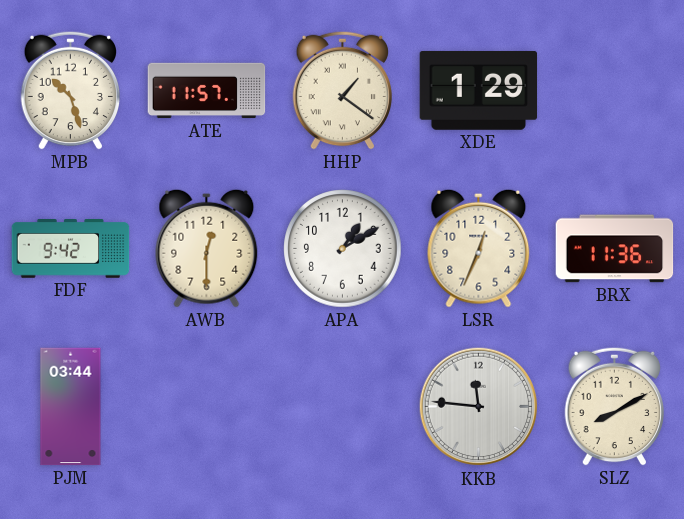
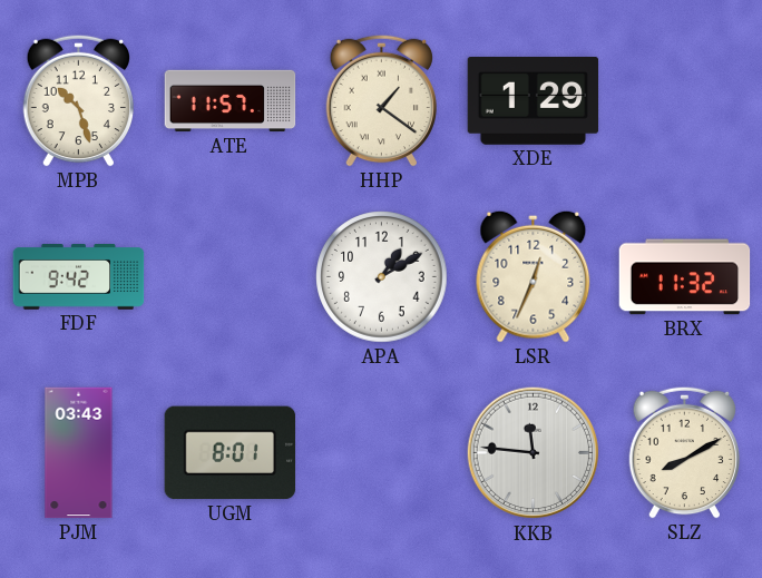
AWB: 12:30 -> none (207, 248)
BRX: 11:36 -> 11:32 (685, 277)
PJM: 03:44 -> 03:43 (79, 453)
UGM: none -> 8:01 (231, 453)
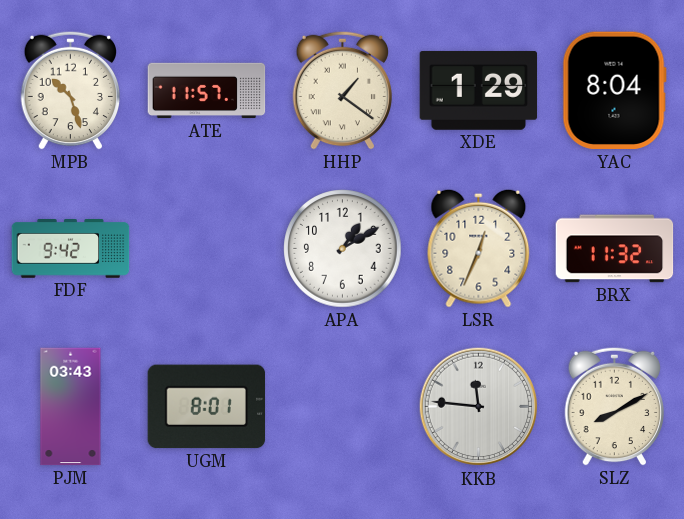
YAC: none -> 8:04 (614, 91)
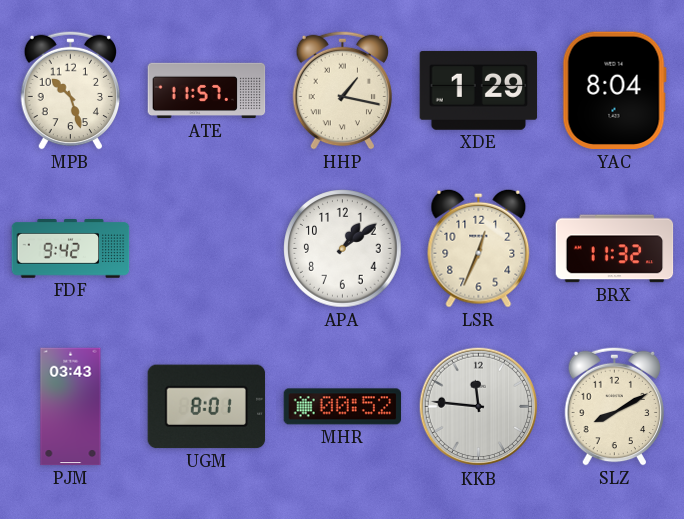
HHP: 1:21 -> 1:17 (343, 90)
APA: 1:10 -> 1:09 (343, 249)
MHR: none -> 00:52 (343, 407)
